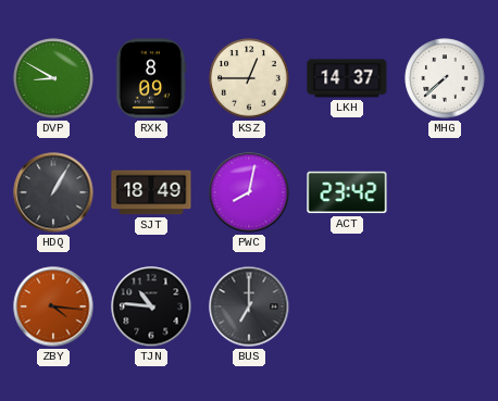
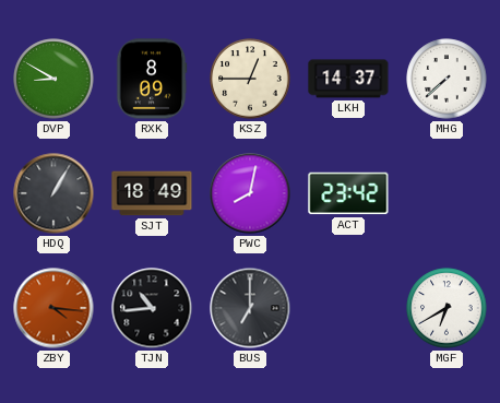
TJN: 10:46 -> 10:44 (152, 308)
MGF: none -> 6:40 (447, 308)
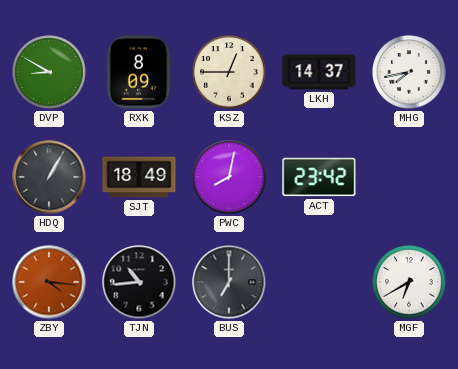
MHG: 7:38 -> 7:43 (409, 72)
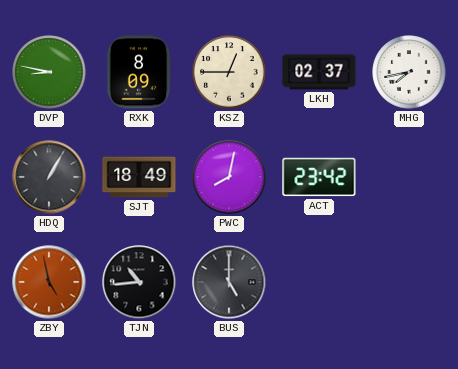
DVP: 8:50 -> 8:47 (49, 72)
LKH: 14:37 -> 02:37 (319, 72)
ZBY: 4:16 -> 4:58 (49, 282)
BUS: 7:00 -> 5:00 (229, 282)
MGF: 6:40 -> none (409, 282)
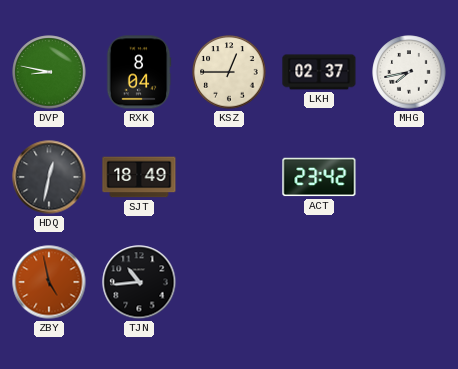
RXK: 8:09 -> 8:04 (139, 72)
HDQ: 1:05 -> 12:32 (49, 177)
PWC: 8:02 -> none (229, 177)
BUS: 5:00 -> none (229, 282)
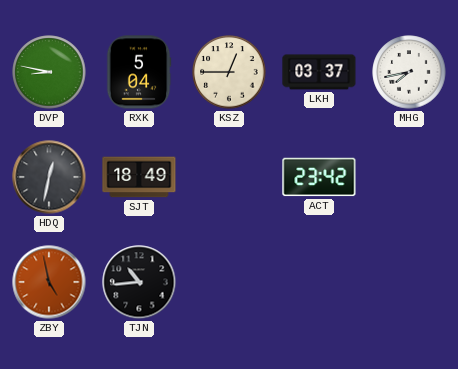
RXK: 8:04 -> 5:04 (139, 72)
LKH: 02:37 -> 03:37 (319, 72)
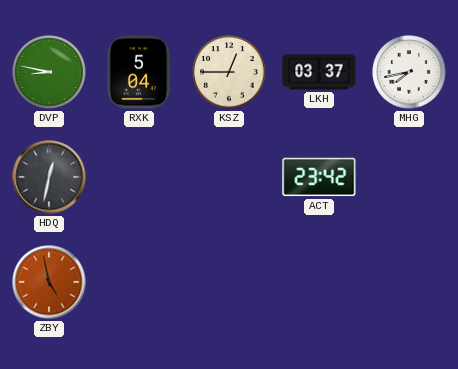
SJT: 18:49 -> none (139, 177)
TJN: 10:44 -> none (139, 282)
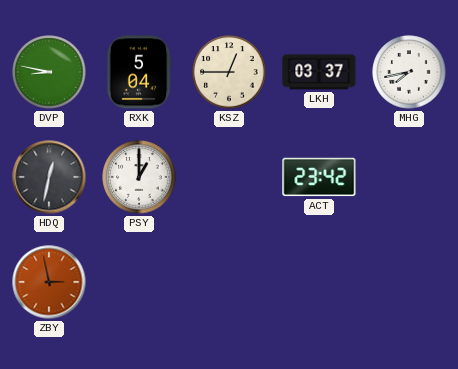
PSY: none -> 1:00 (139, 177)
ZBY: 4:58 -> 2:58 (49, 282)
